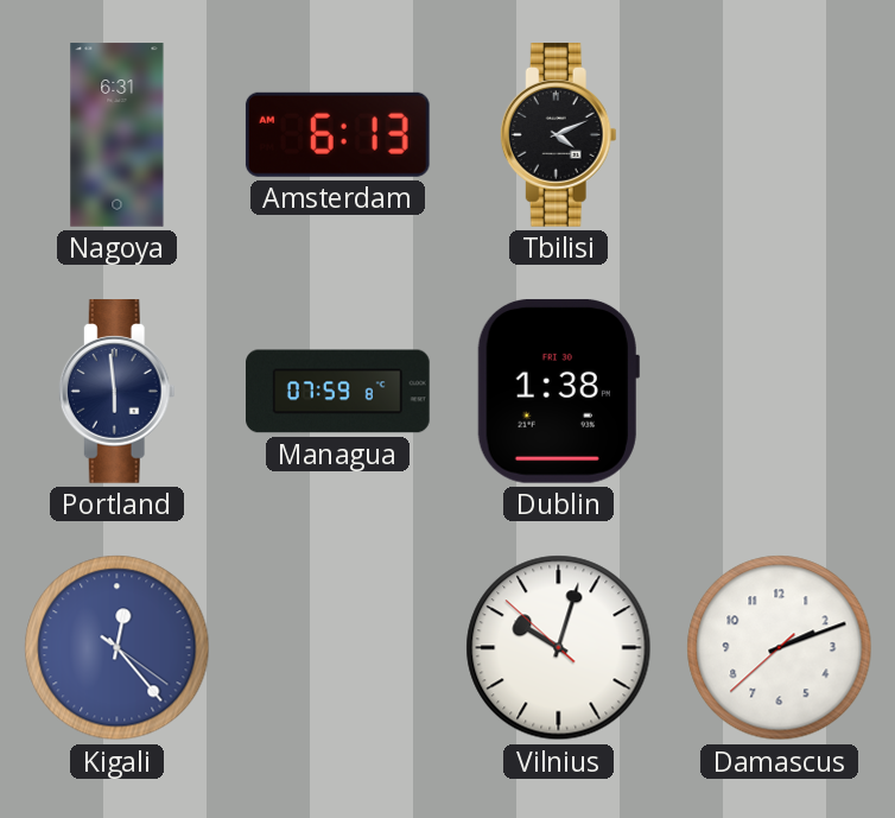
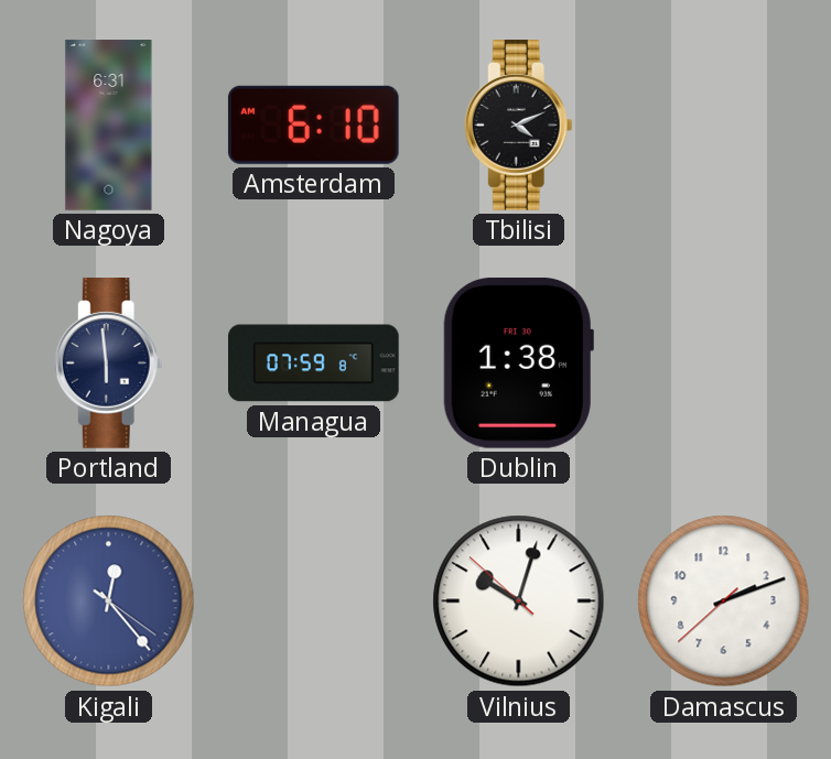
Amsterdam: 6:13 -> 6:10 (313, 124)
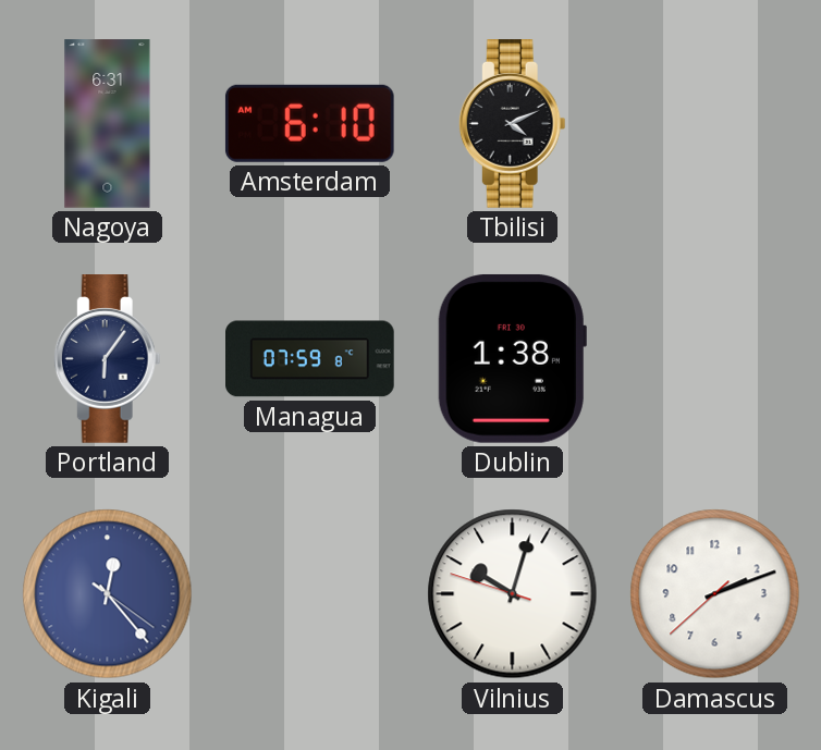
Portland: 5:59 -> 6:06 (107, 359)
Vilnius: 10:02:52 -> 10:02:48 (513, 594)
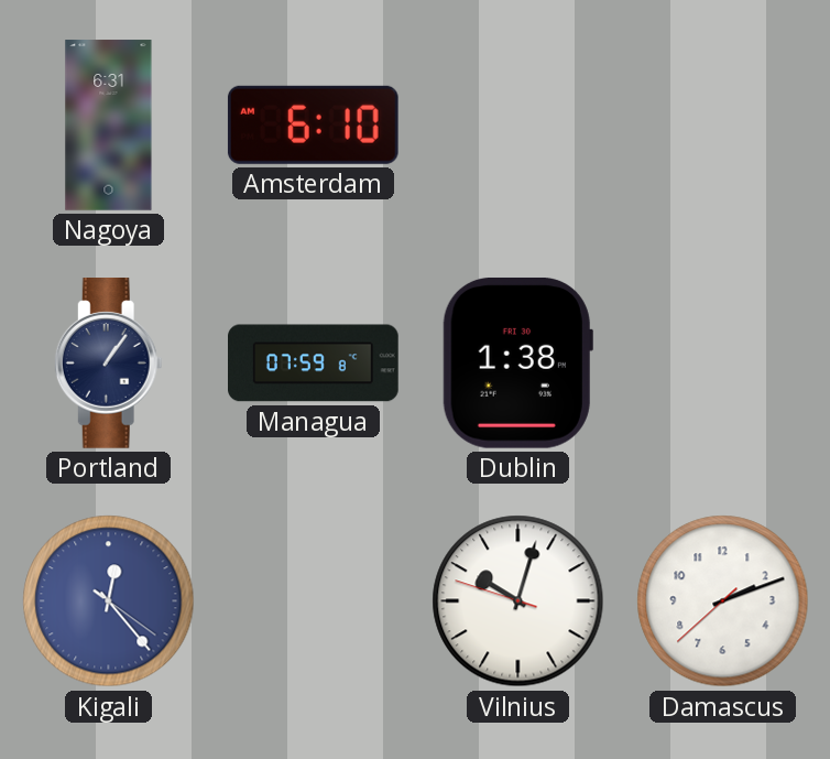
Tbilisi: 4:11 -> none (512, 124)
Portland: 6:06 -> 1:06 (108, 364)
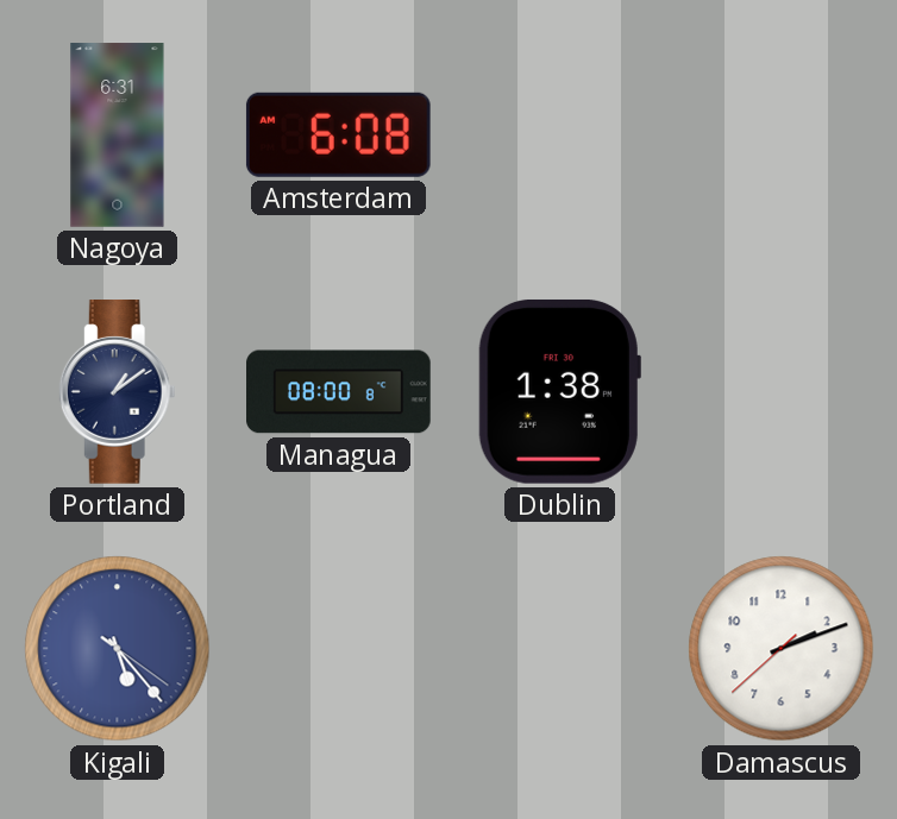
Amsterdam: 6:10 -> 6:08 (338, 134)
Portland: 1:06 -> 1:09 (117, 392)
Managua: 07:59 -> 08:00 (339, 392)
Kigali: 12:23 -> 5:23 (118, 649)
Vilnius: 10:02 -> none (518, 601)
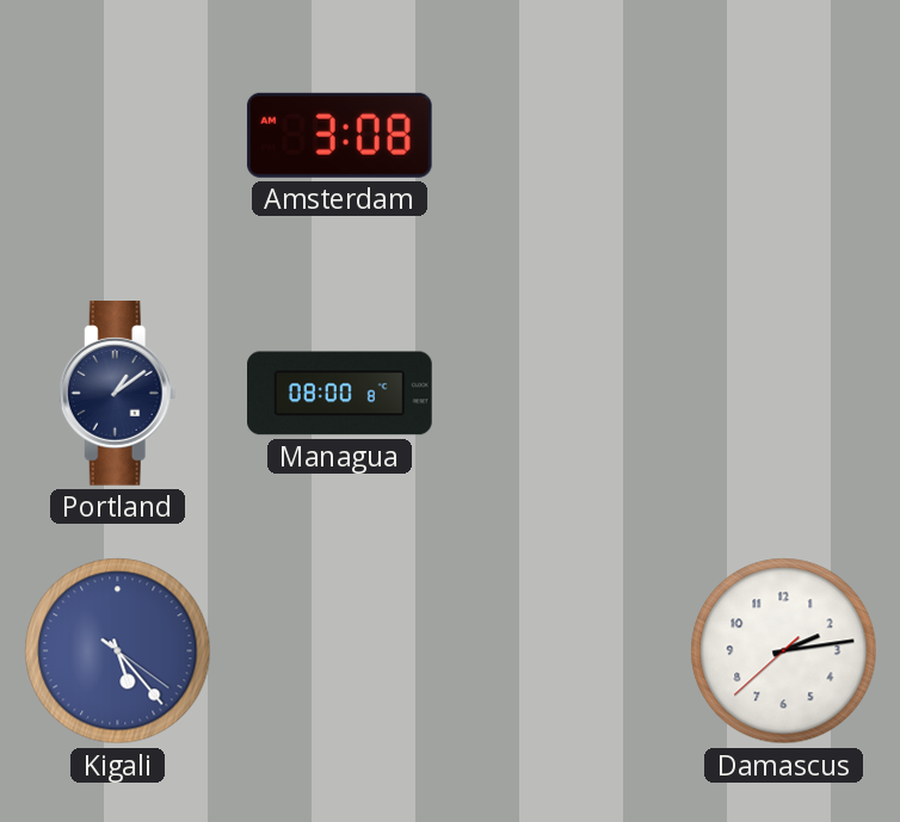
Nagoya: 6:31 -> none (118, 136)
Amsterdam: 6:08 -> 3:08 (339, 135)
Dublin: 1:38 -> none (559, 391)
Damascus: 2:11 -> 2:13 (784, 651)
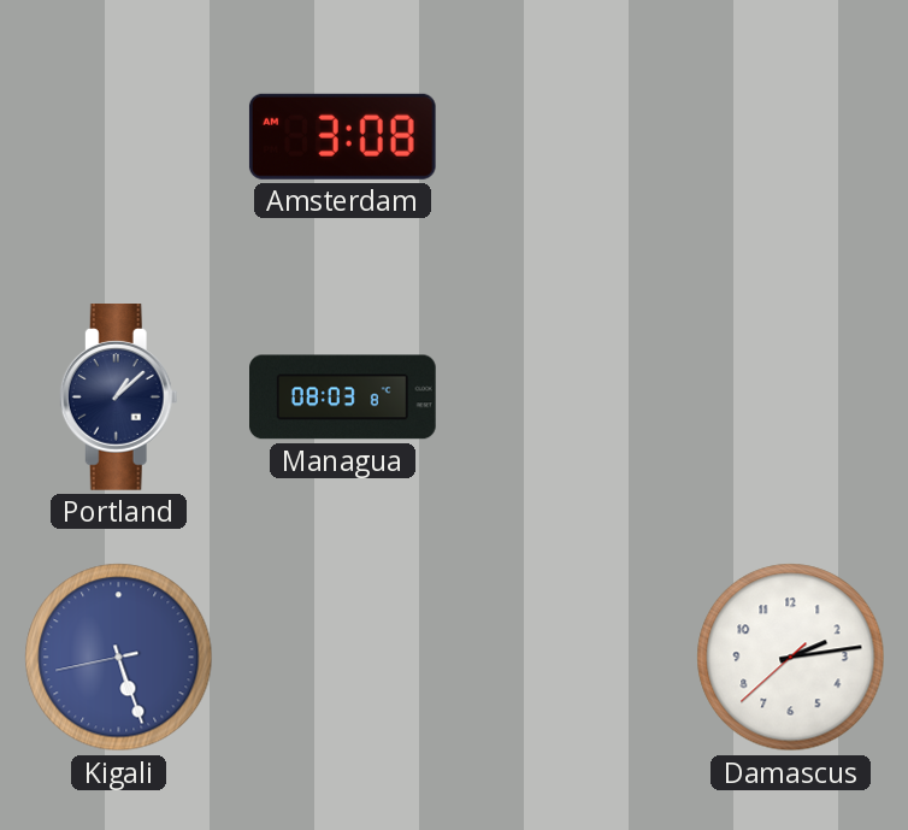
Portland: 1:09 -> 1:08 (118, 398)
Managua: 08:00 -> 08:03 (343, 398)
Kigali: 5:23 -> 5:26 (119, 658)
